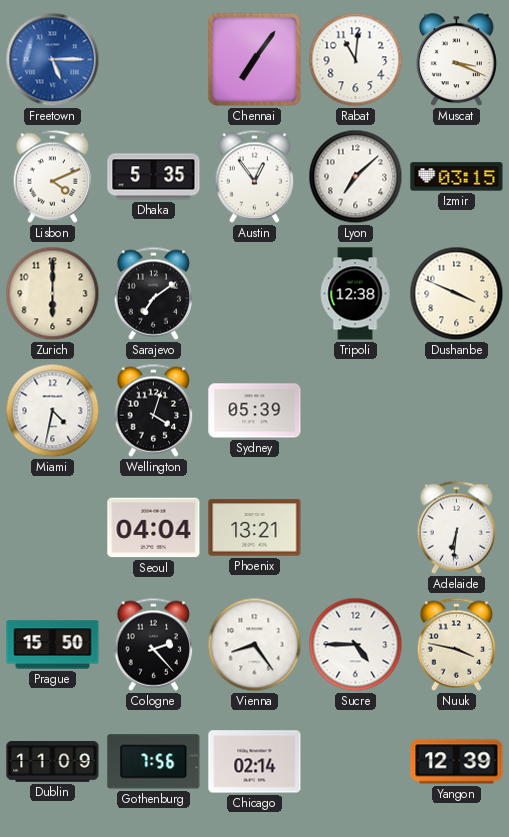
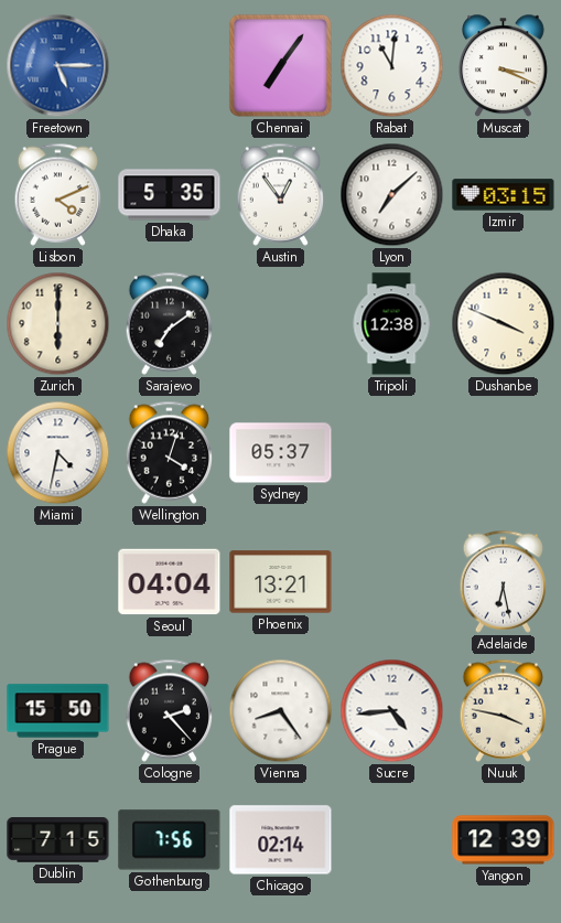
Sydney: 05:39 -> 05:37 (281, 453)
Adelaide: 6:31 -> 6:28 (504, 581)
Sucre: 4:45 -> 4:44 (392, 711)
Dublin: 11:09 -> 7:15 (58, 840)
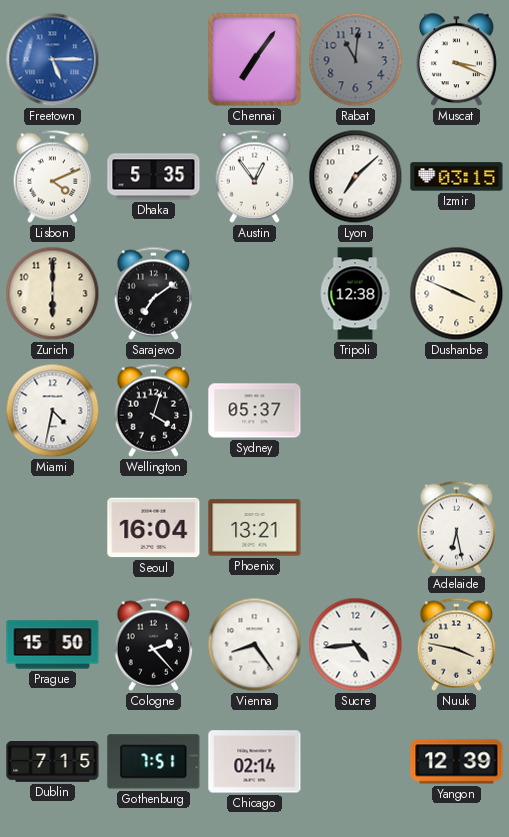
Rabat dial: white -> grey (356, 60)
Seoul: 04:04 -> 16:04 (154, 528)
Gothenburg: 7:56 -> 7:51 (154, 762)
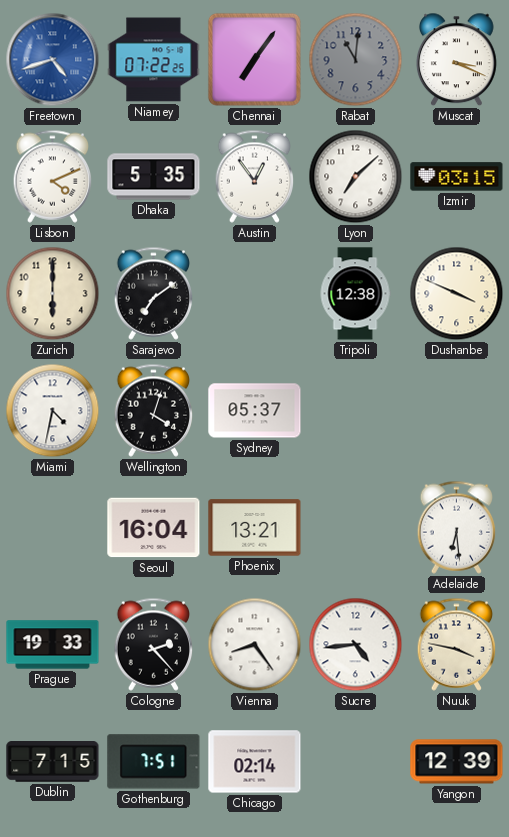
Freetown: 5:15 -> 4:42 (53, 60)
Niamey: none -> 07:22 (154, 60)
Adelaide: 6:28 -> 6:29 (457, 527)
Prague: 15:50 -> 19:33 (53, 645)
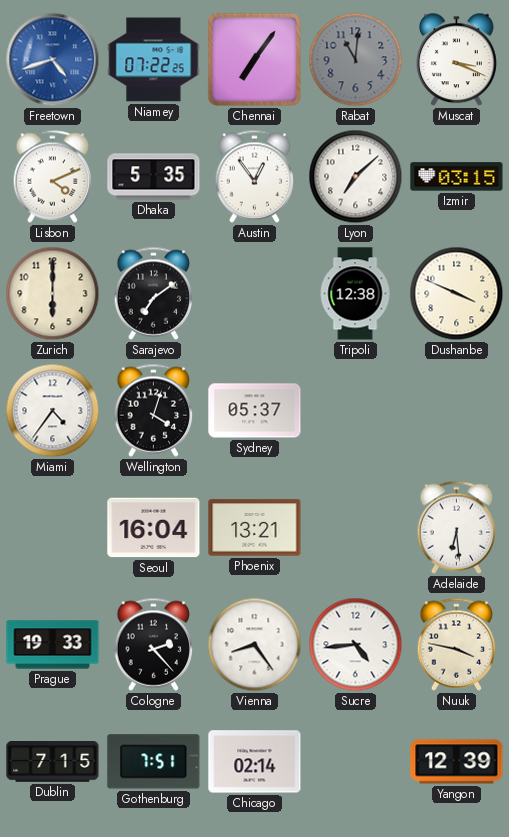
Miami: 4:32 -> 4:36 (53, 411)
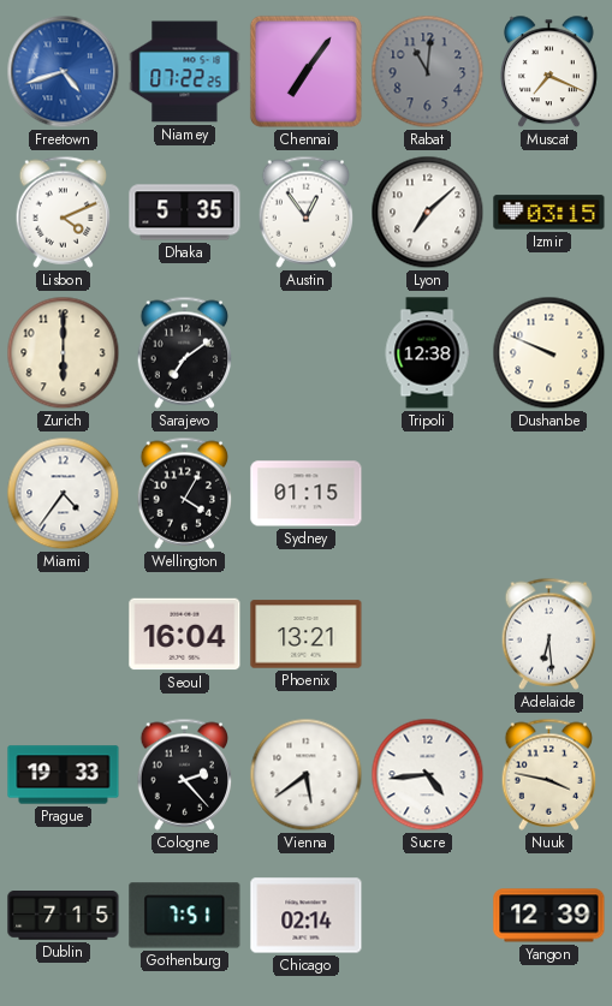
Muscat: 3:19 -> 7:19 (548, 72)
Dushanbe: 3:49 -> 9:49 (549, 353)
Wellington: 4:03 -> 4:05 (185, 493)
Sydney: 05:37 -> 01:15 (307, 494)
Vienna: 8:24 -> 5:39 (307, 775)
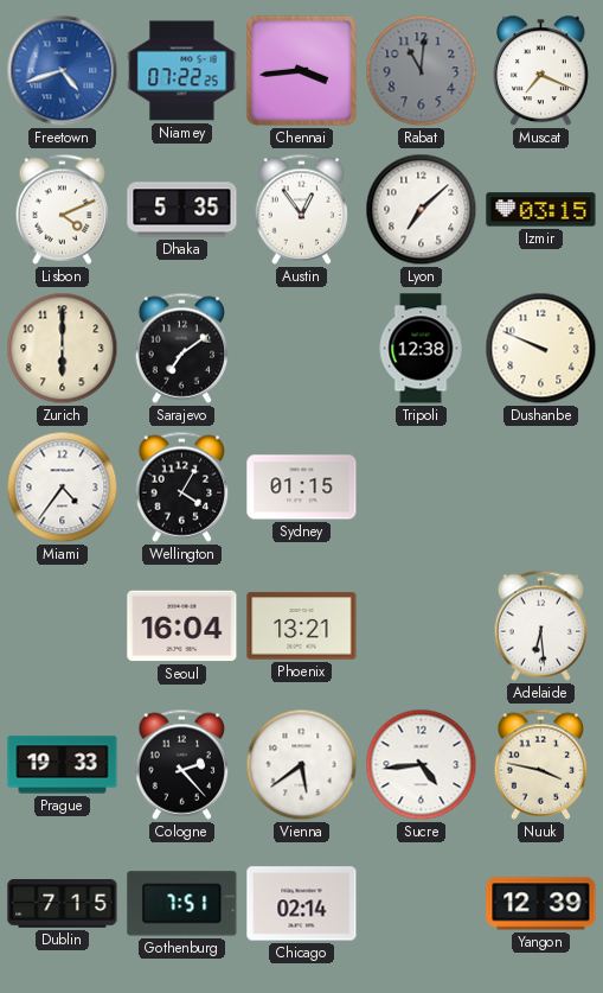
Chennai: 7:06 -> 3:44 (301, 70)
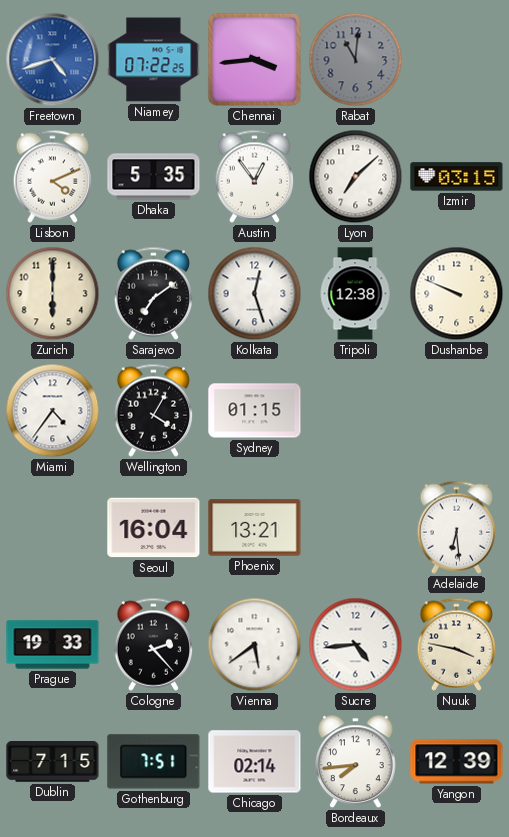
Muscat: 7:19 -> none (540, 71)
Kolkata: none -> 12:27 (255, 294)
Bordeaux: none -> 7:44 (355, 762)
